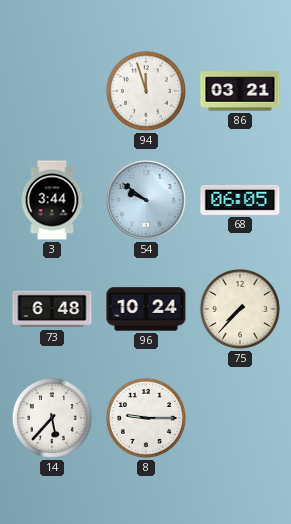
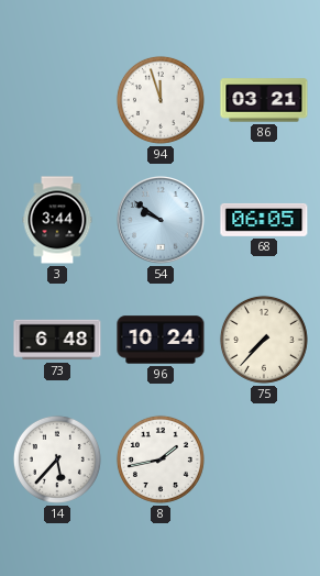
8: 9:15 -> 1:43 (161, 459)
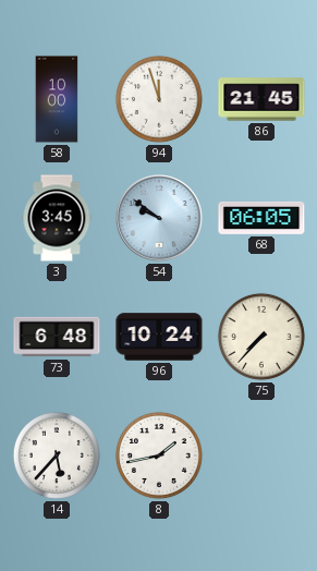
58: none -> 10:00 (57, 99)
86: 03:21 -> 21:45 (261, 99)
3: 3:44 -> 3:45 (57, 218)
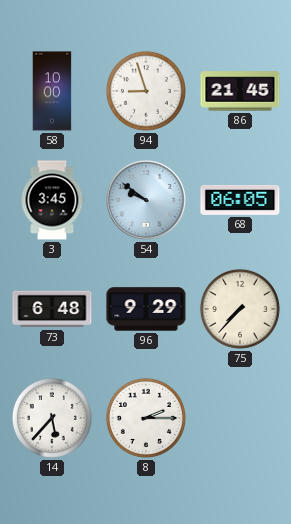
94: 11:57 -> 8:57 (146, 91)
96: 10:24 -> 9:29 (146, 309)
8: 1:43 -> 2:15 (146, 418)
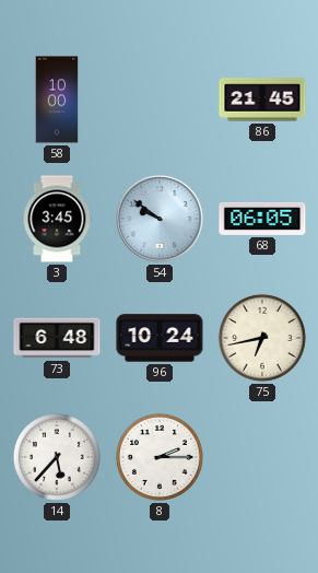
94: 8:57 -> none (146, 91)
96: 9:29 -> 10:24 (160, 338)
75: 7:37 -> 6:43 (262, 338)
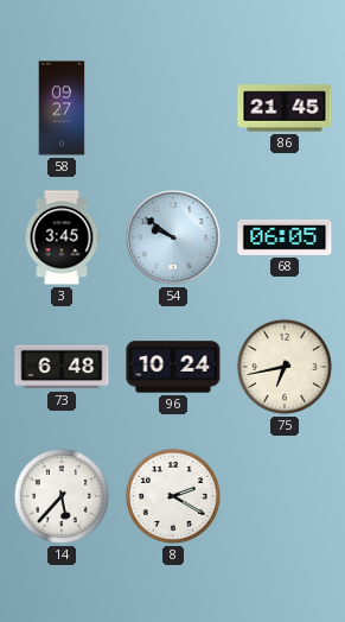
58: 10:00 -> 09:27 (62, 108)
8: 2:15 -> 2:20 (173, 496)
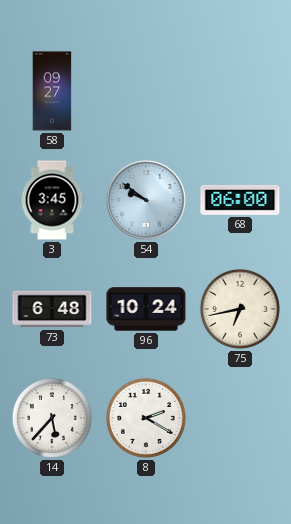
86: 21:45 -> none (285, 108)
68: 06:05 -> 06:00 (240, 200)
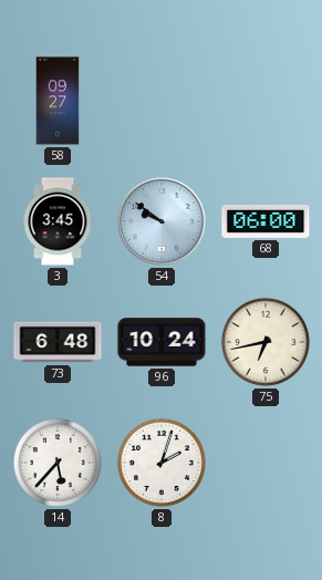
8: 2:20 -> 2:03 (162, 463)
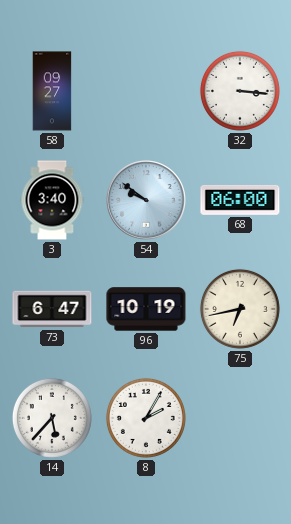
32: none -> 3:16 (240, 91)
3: 3:45 -> 3:40 (52, 200)
73: 6:48 -> 6:47 (52, 309)
96: 10:24 -> 10:19 (146, 309)
8: 2:03 -> 2:05 (146, 418)
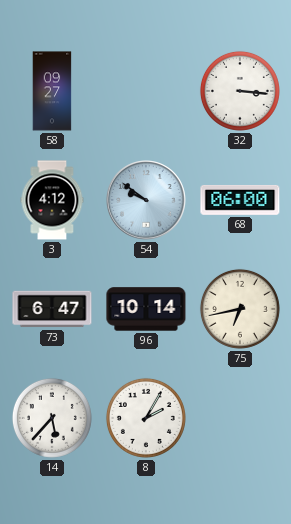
3: 3:40 -> 4:12 (52, 200)
96: 10:19 -> 10:14 (146, 309)
